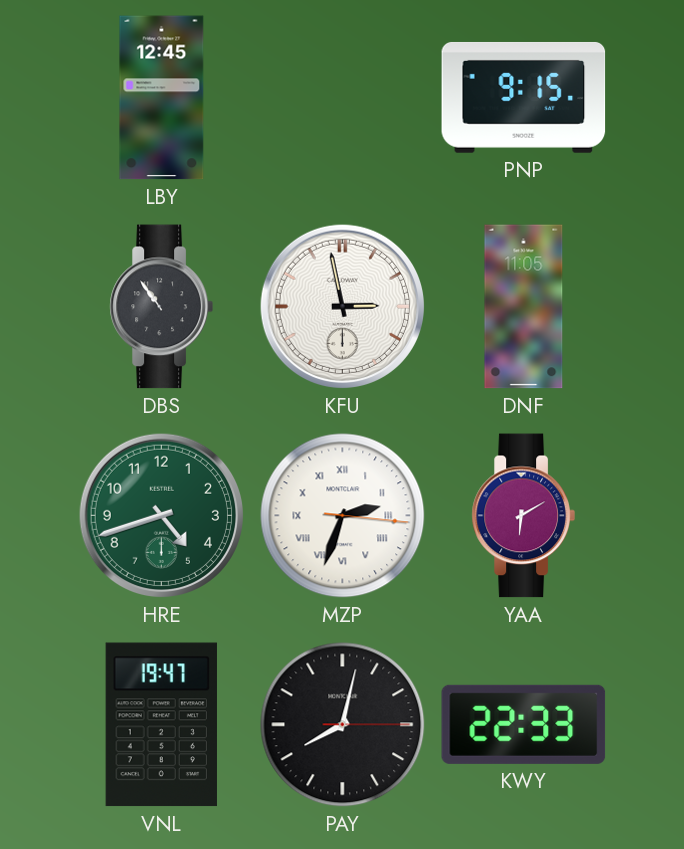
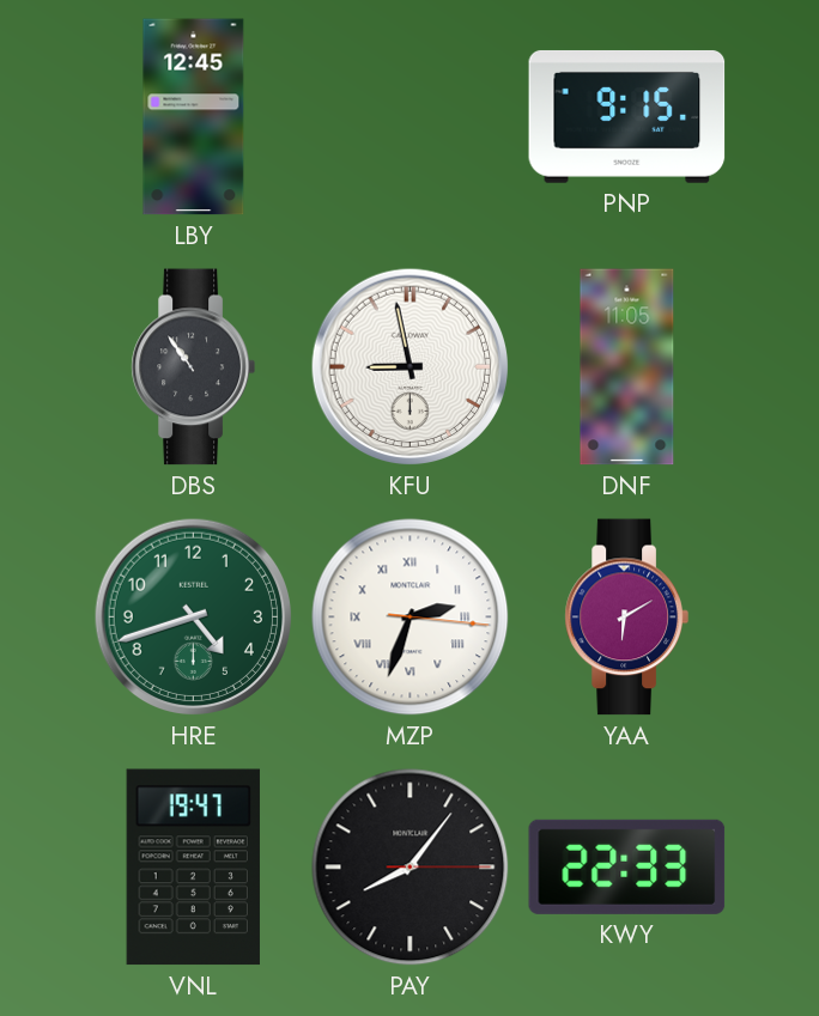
KFU: 2:58 -> 8:58 (411, 367)
PAY: 8:02 -> 8:06 (411, 868)
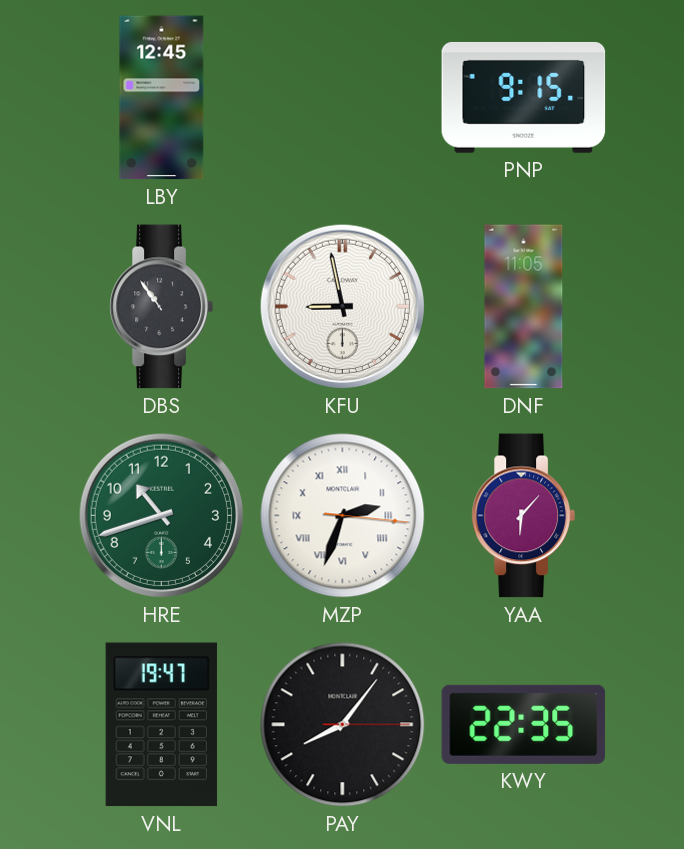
HRE: 4:42 -> 10:42 (162, 516)
YAA: 6:10 -> 6:07 (523, 516)
KWY: 22:33 -> 22:35 (524, 724)
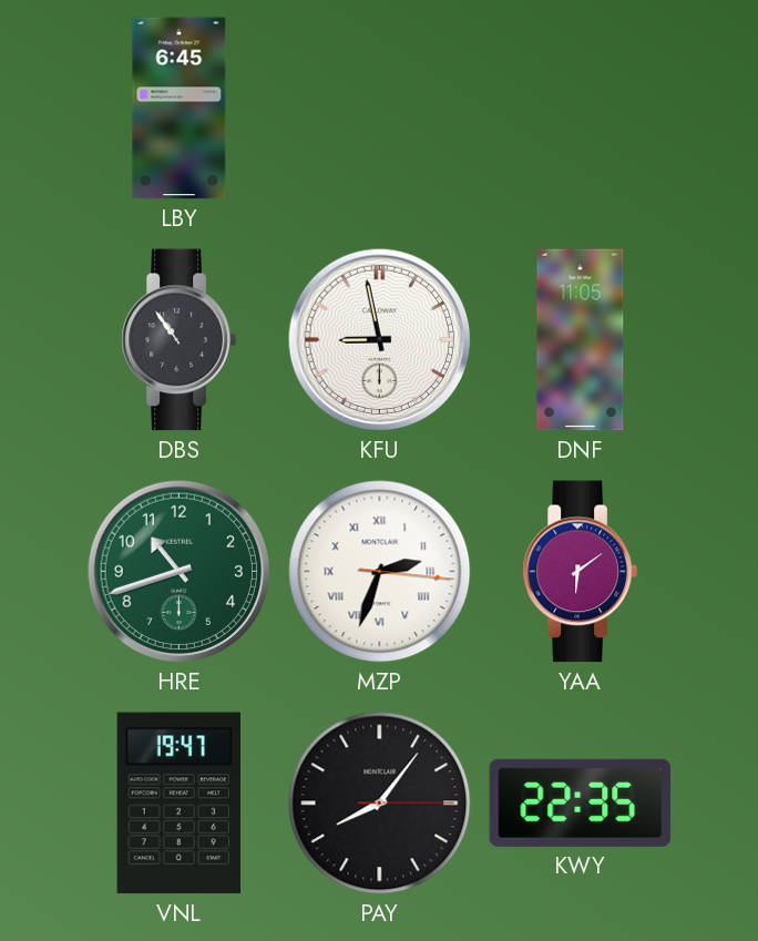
LBY: 12:45 -> 6:45 (180, 109)
PNP: 9:15 -> none (524, 97)
YAA: 6:07 -> 6:09 (580, 572)
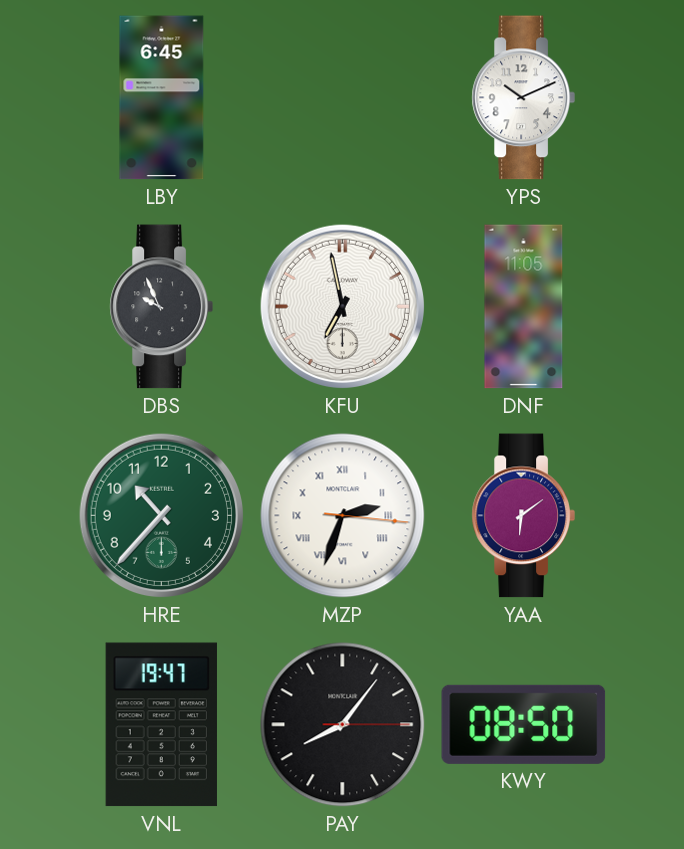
YPS: none -> 10:11 (523, 98)
DBS: 10:54 -> 9:56 (161, 307)
KFU: 8:58 -> 6:58 (343, 307)
HRE: 10:42 -> 10:37 (162, 516)
KWY: 22:35 -> 08:50 (524, 724)
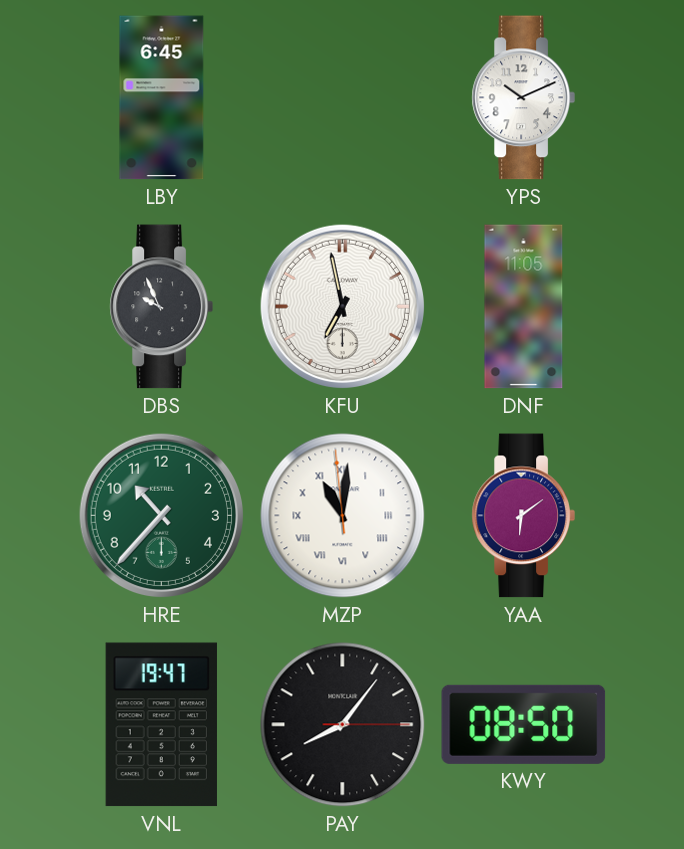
MZP: 2:33 -> 11:00 (343, 516)
